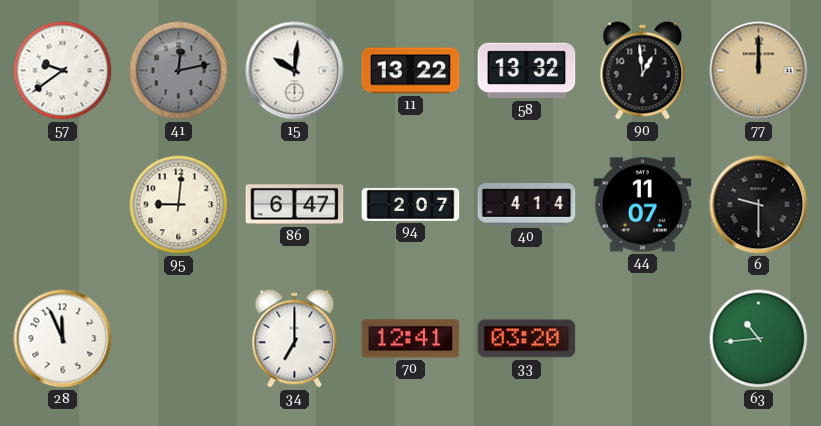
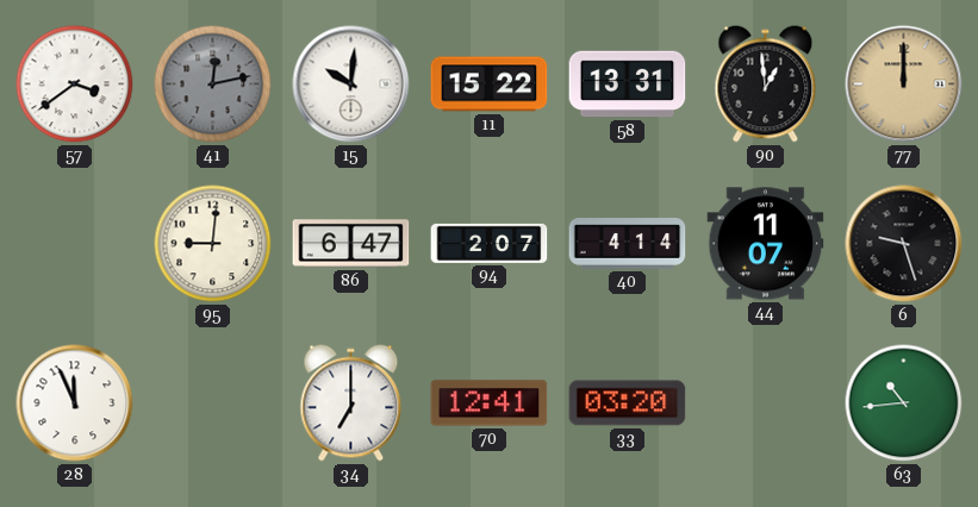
57: 9:39 -> 3:39 (75, 84)
11: 13:22 -> 15:22 (490, 84)
58: 13:32 -> 13:31 (628, 84)
6: 9:30 -> 9:27 (904, 244)
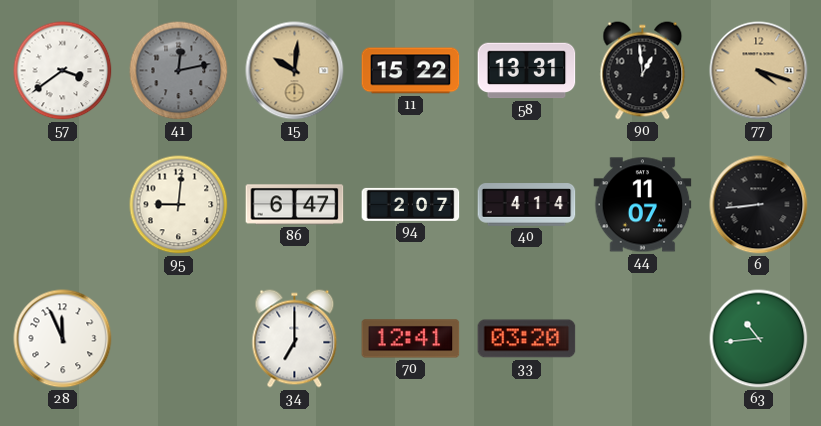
15 dial: white -> champagne (295, 71)
77: 12:00 -> 4:18 (759, 71)
6: 9:27 -> 8:44 (759, 205)
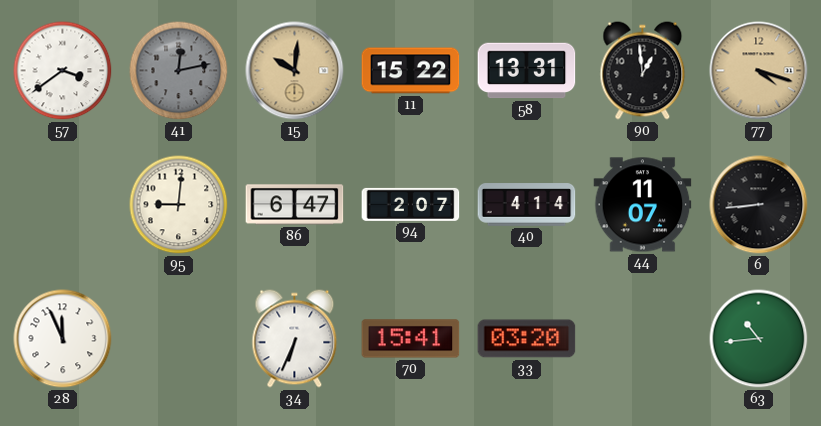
34: 7:00 -> 6:34 (295, 339)
70: 12:41 -> 15:41 (411, 339)
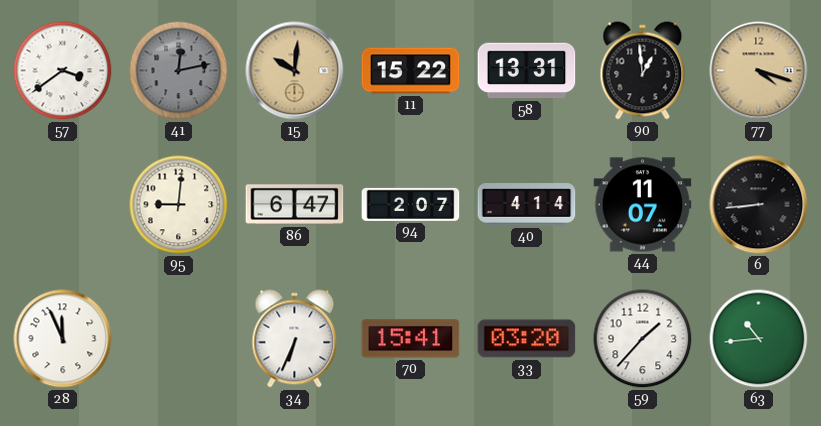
59: none -> 1:37 (643, 339)
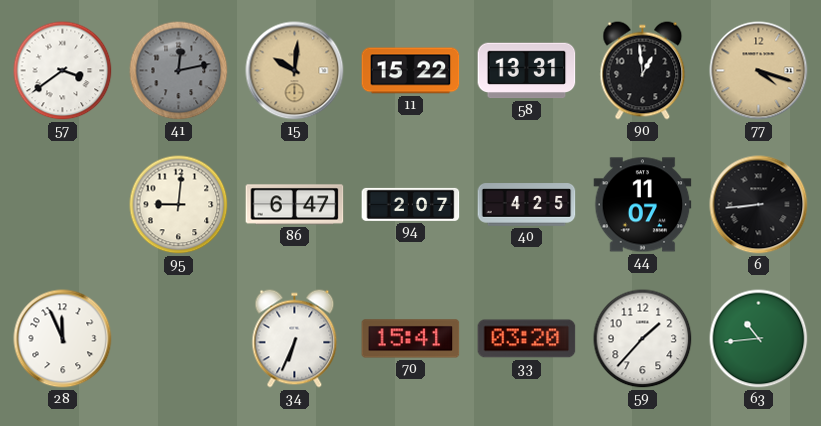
40: 4:14 -> 4:25 (527, 205)
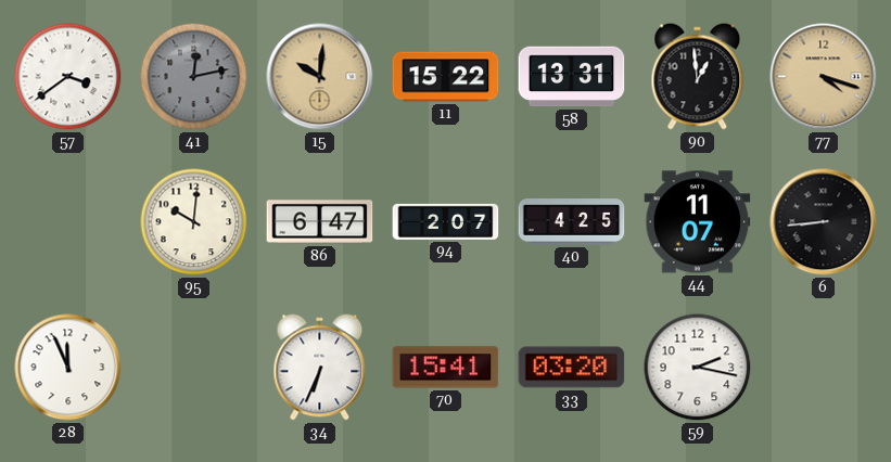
95: 9:01 -> 10:01 (194, 222)
59: 1:37 -> 2:17 (698, 368)
63: 10:44 -> none (759, 339)
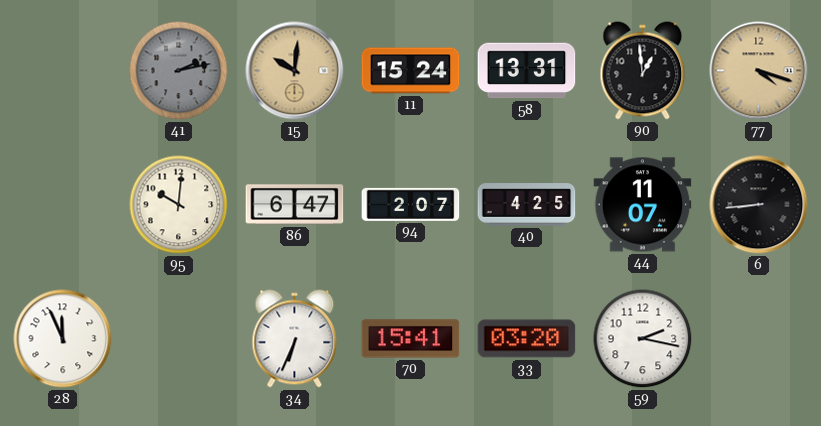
57: 3:39 -> none (68, 77)
41: 12:13 -> 2:13 (179, 71)
11: 15:22 -> 15:24 (411, 71)
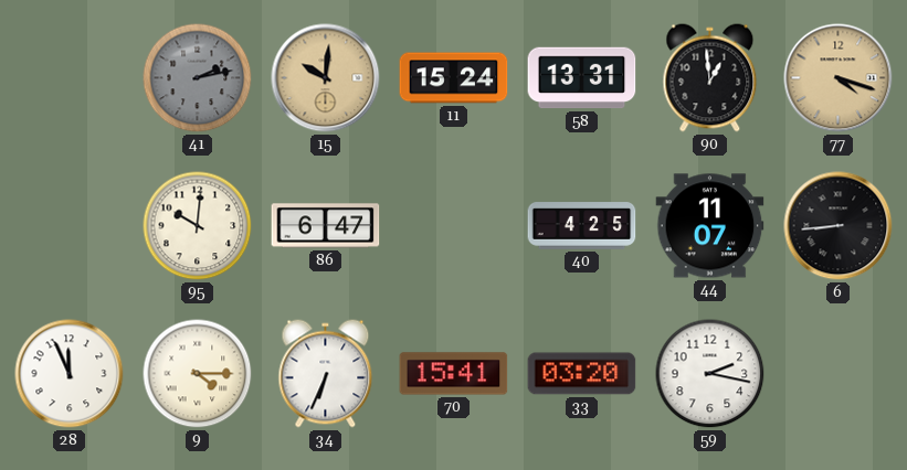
94: 2:07 -> none (411, 204)
9: none -> 4:15 (198, 374)
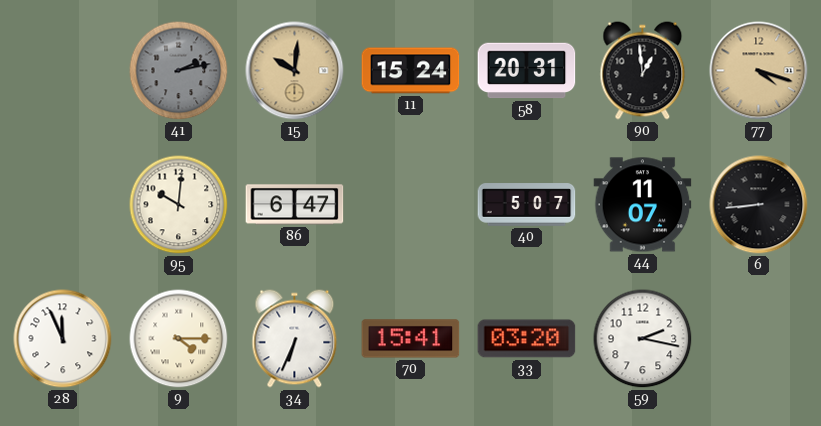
58: 13:31 -> 20:31 (527, 71)
40: 4:25 -> 5:07 (527, 205)
